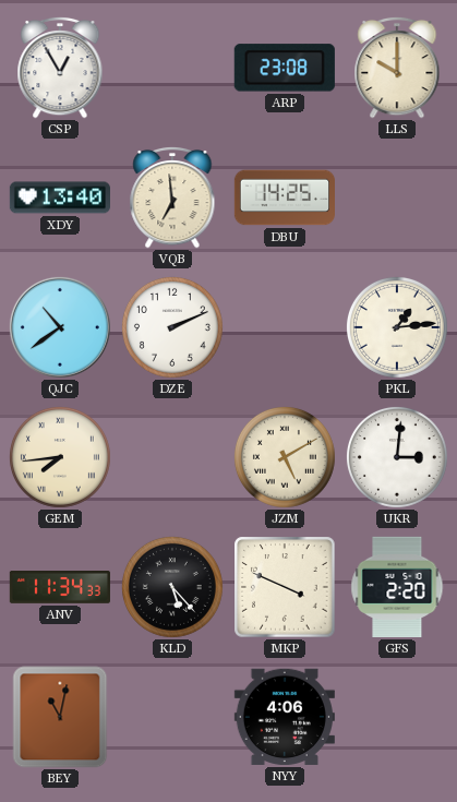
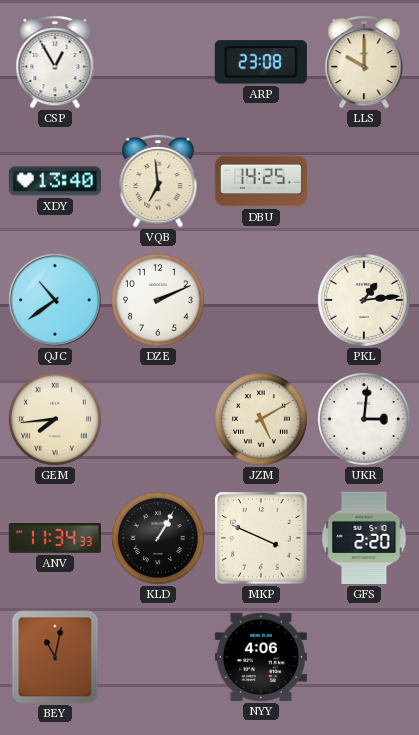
KLD: 5:23 -> 1:05 (158, 538)
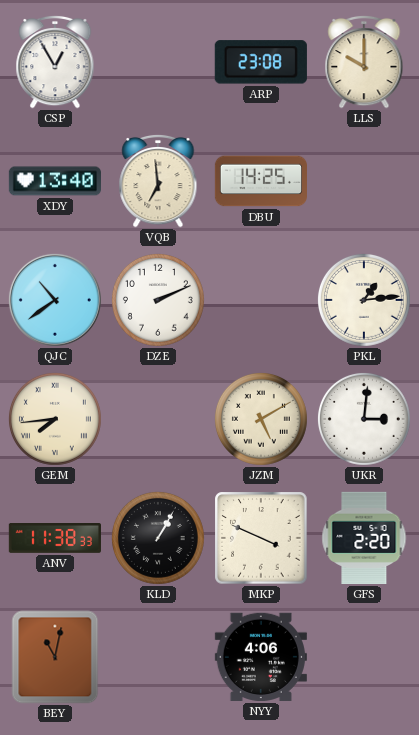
ANV: 11:34 -> 11:38 (55, 539)
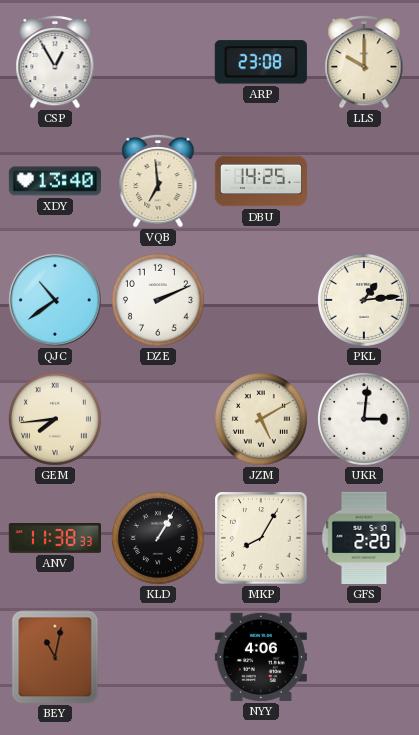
MKP: 3:49 -> 8:05 (261, 538)
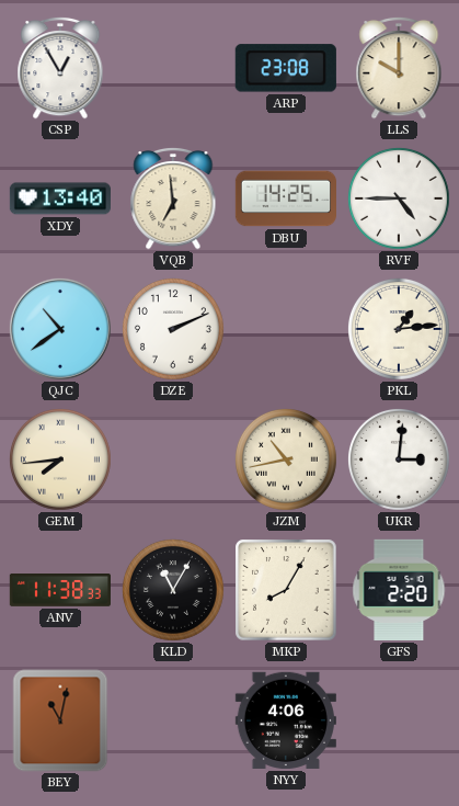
RVF: none -> 4:45 (399, 198)
JZM: 5:10 -> 10:43 (286, 459)
KLD: 1:05 -> 11:05 (173, 590)
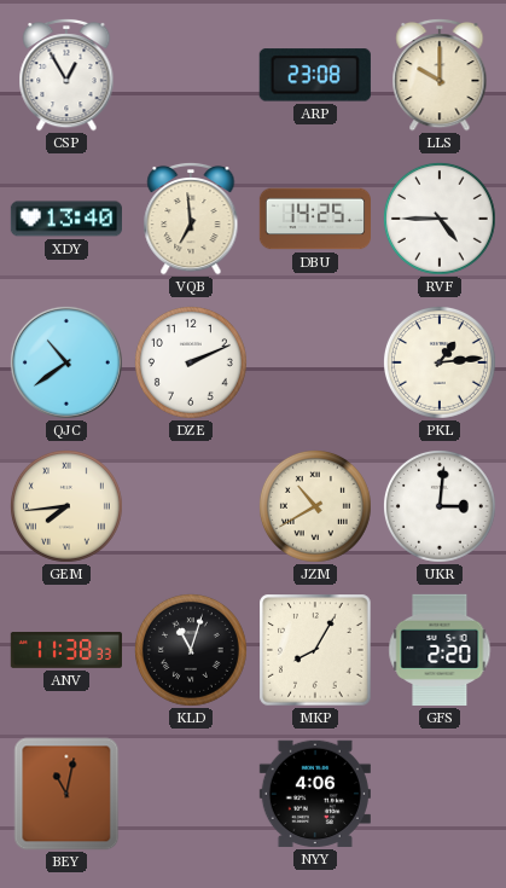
JZM: 10:43 -> 10:40 (315, 506)
KLD: 11:05 -> 11:03 (191, 650)
